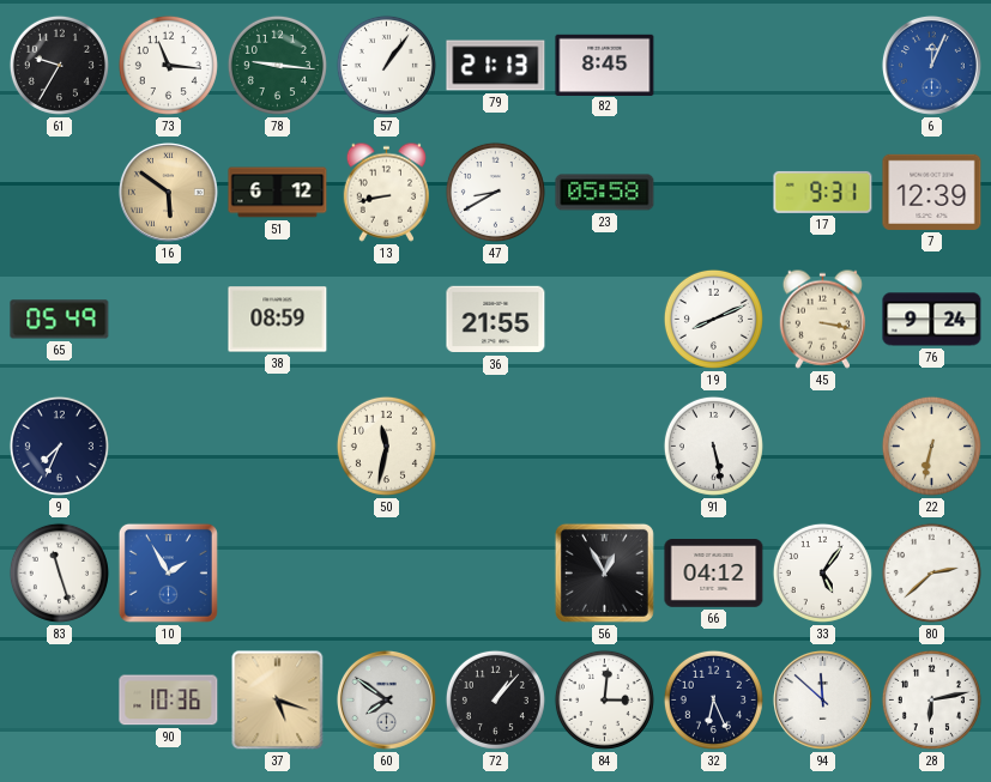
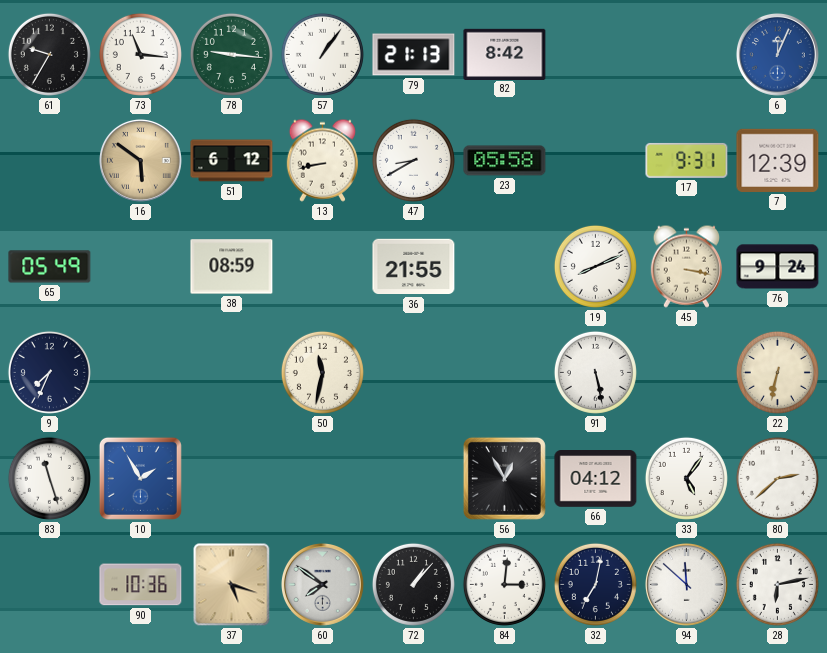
82: 8:45 -> 8:42 (505, 54)
32: 6:26 -> 7:02 (595, 584)
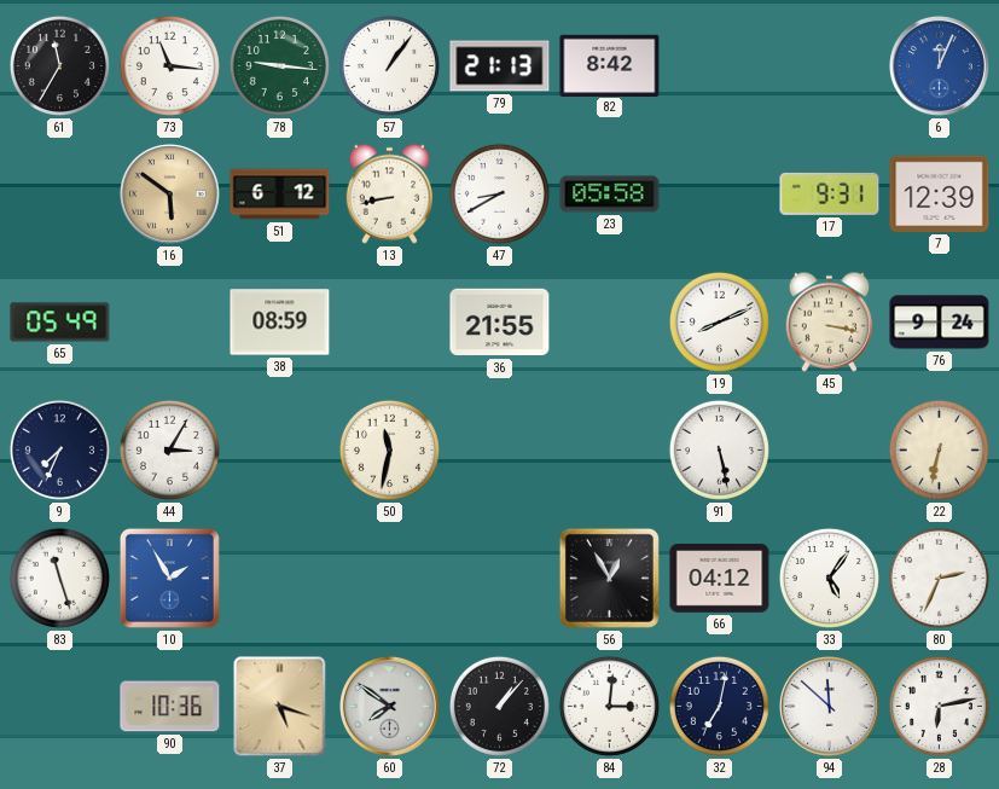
61: 9:35 -> 11:35 (59, 65)
44: none -> 3:05 (169, 449)
80: 2:38 -> 2:34 (939, 578)
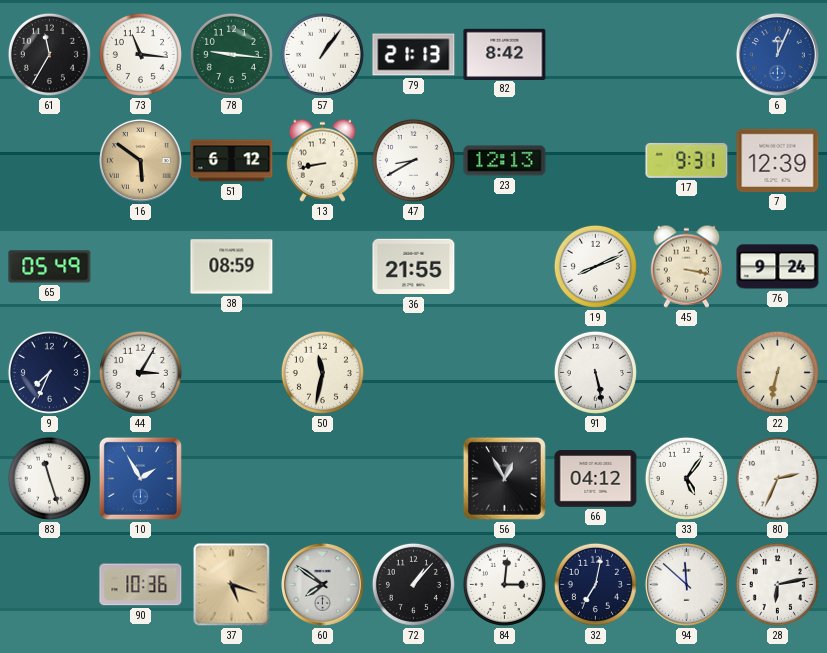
23: 05:58 -> 12:13 (505, 161)
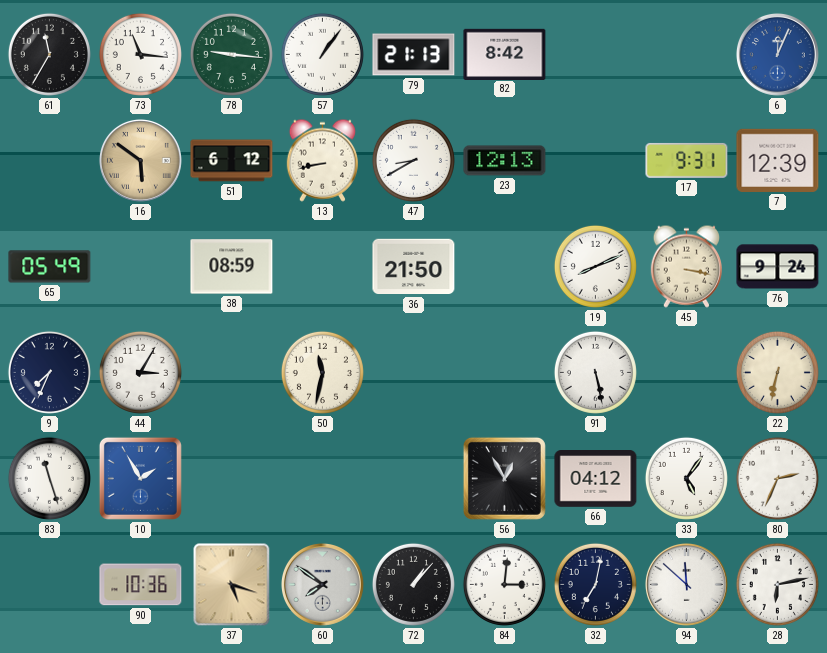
36: 21:55 -> 21:50 (414, 267)
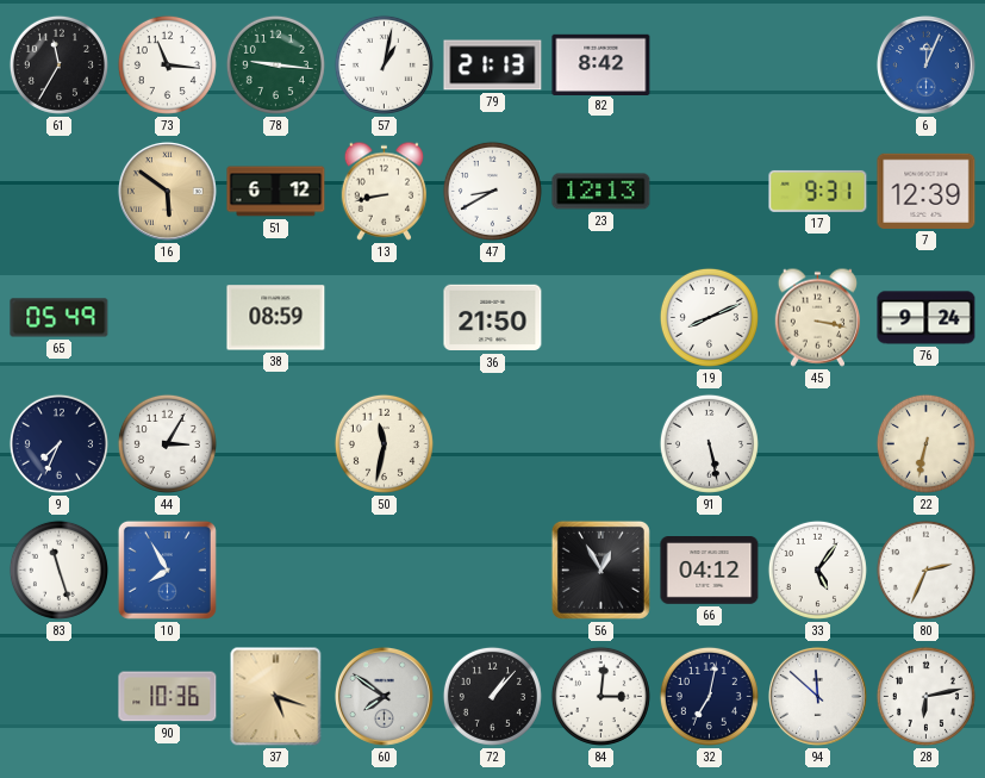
57: 1:06 -> 1:02 (384, 64)
10: 1:55 -> 7:55 (167, 570)
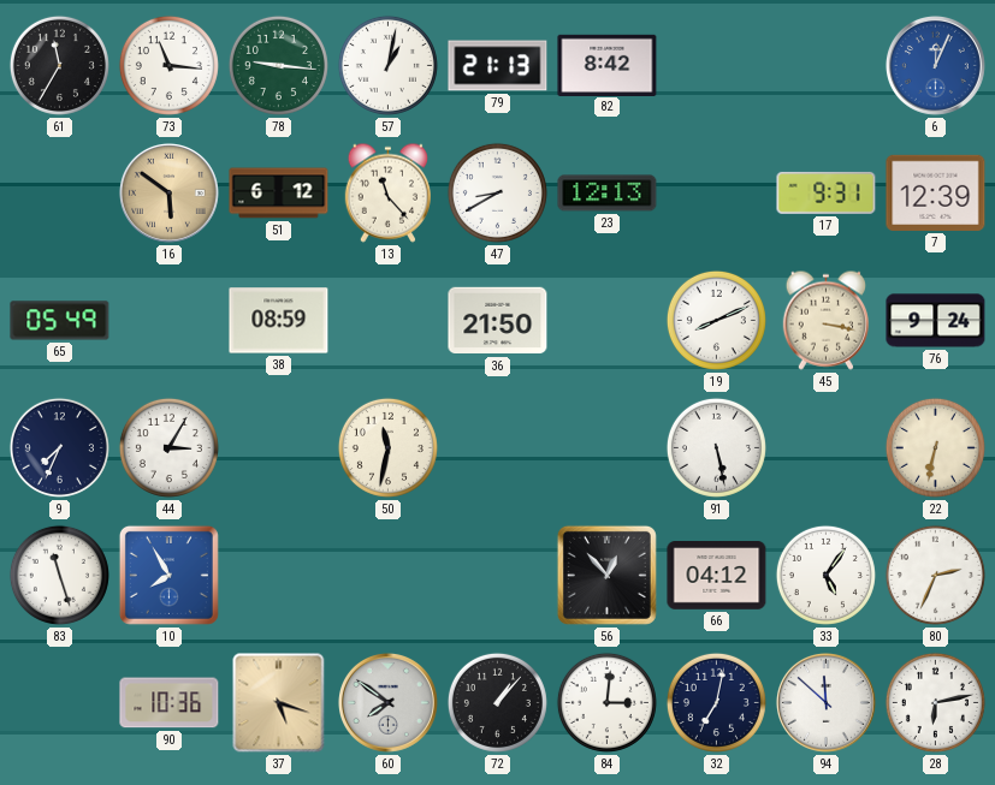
13: 8:43 -> 11:23 (387, 192)
56: 12:55 -> 12:53 (606, 575)
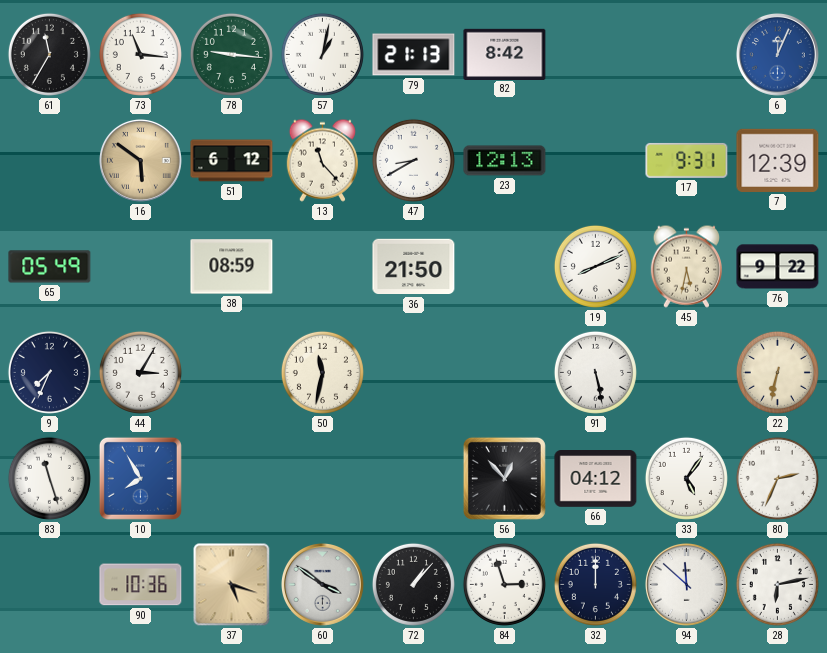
45: 3:17 -> 5:32 (686, 266)
76: 9:24 -> 9:22 (778, 267)
60: 7:51 -> 3:51 (322, 584)
84: 3:01 -> 2:57 (504, 584)
32: 7:02 -> 12:00 (595, 584)
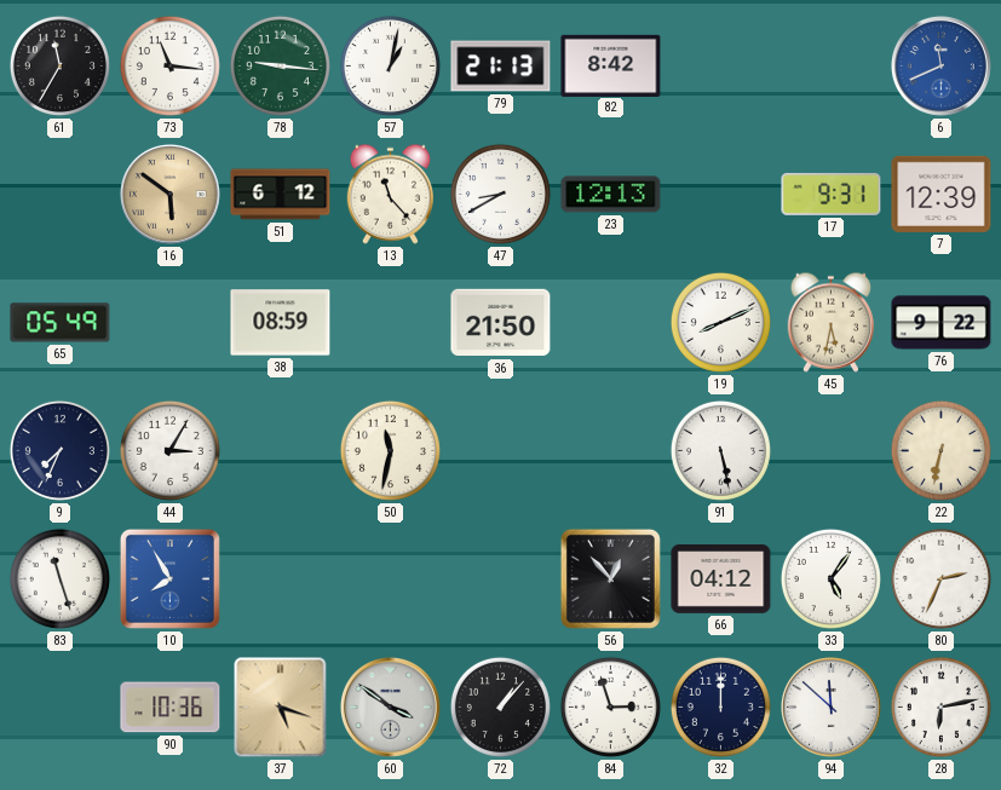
6: 12:04 -> 11:41 (940, 65)
